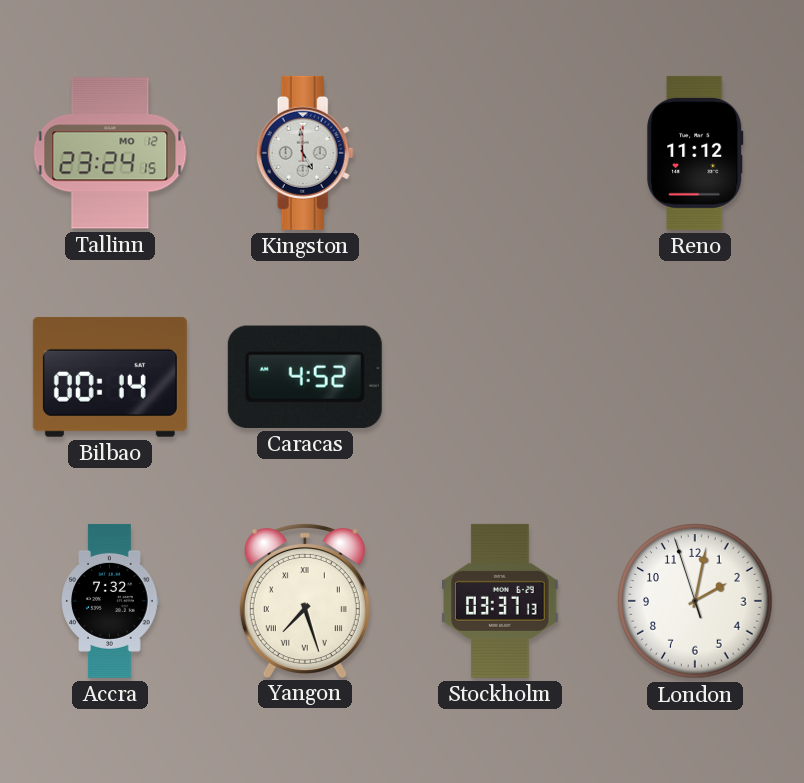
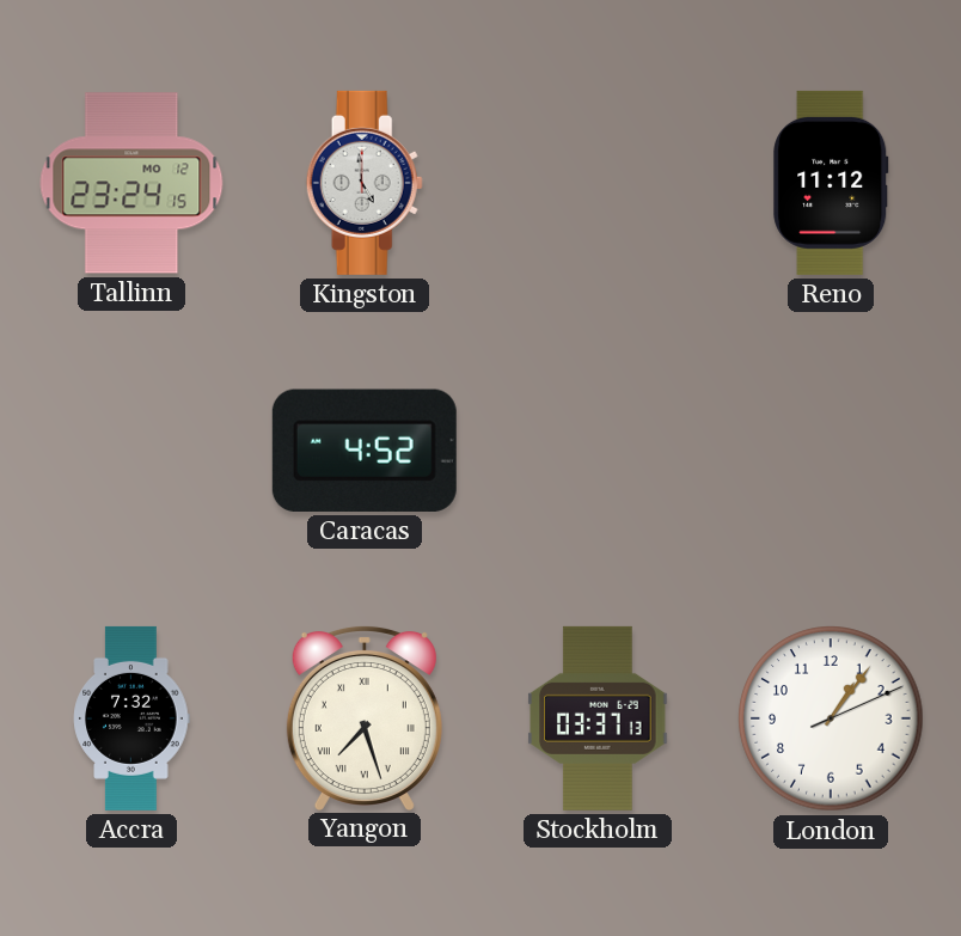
Bilbao: 00:14 -> none (110, 377)
London: 2:01 -> 1:06 (831, 718)
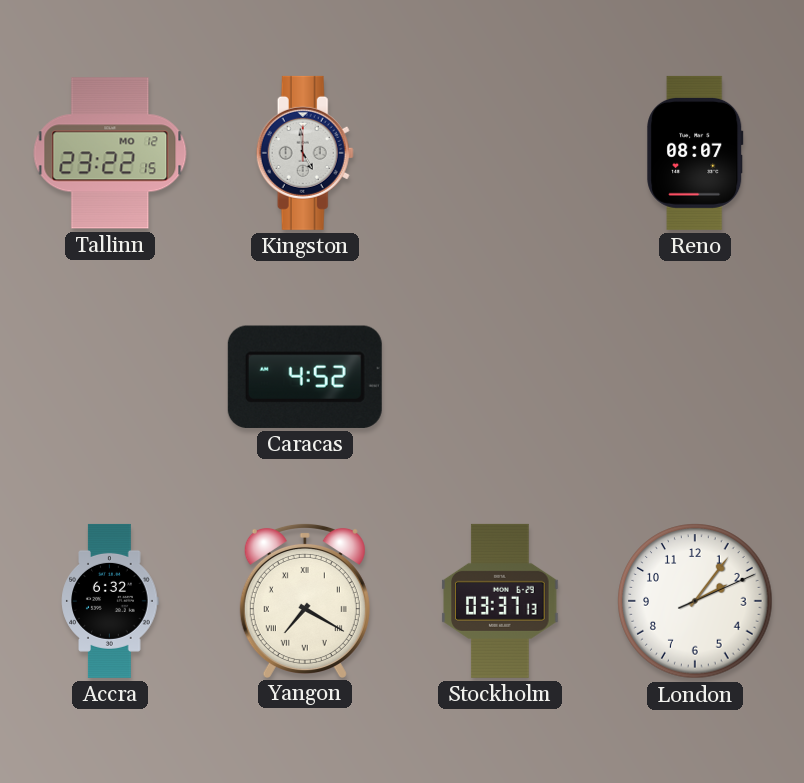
Tallinn: 23:24 -> 23:22 (110, 153)
Reno: 11:12 -> 08:07 (695, 153)
Accra: 7:32 -> 6:32 (110, 601)
Yangon: 7:27 -> 7:20 (305, 600)
London: 1:06 -> 2:06 (695, 601)
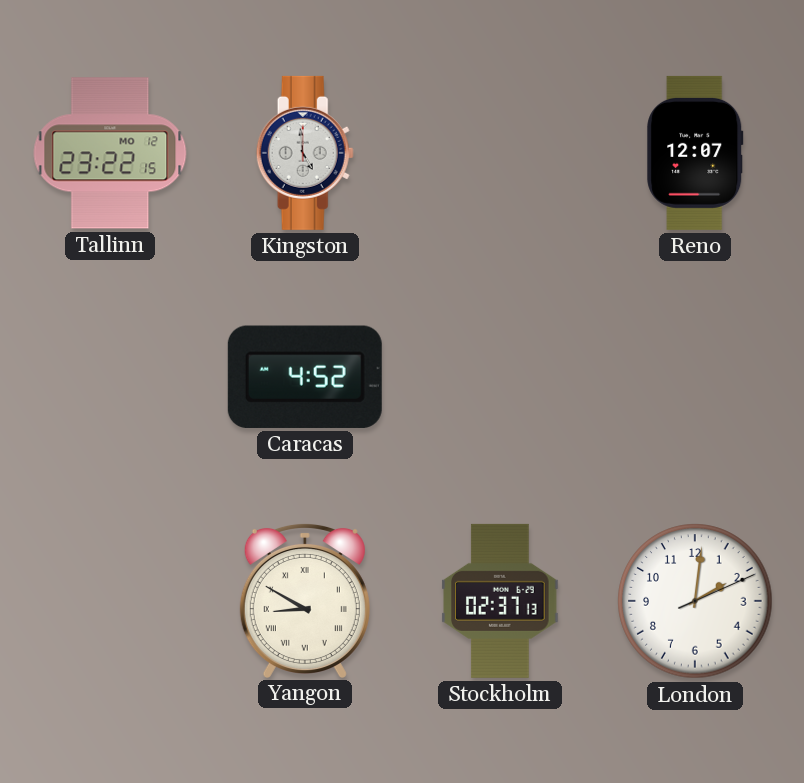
Reno: 08:07 -> 12:07 (695, 153)
Accra: 6:32 -> none (110, 601)
Yangon: 7:20 -> 8:50 (305, 600)
Stockholm: 03:37 -> 02:37 (500, 601)
London: 2:06 -> 2:01 (695, 601)
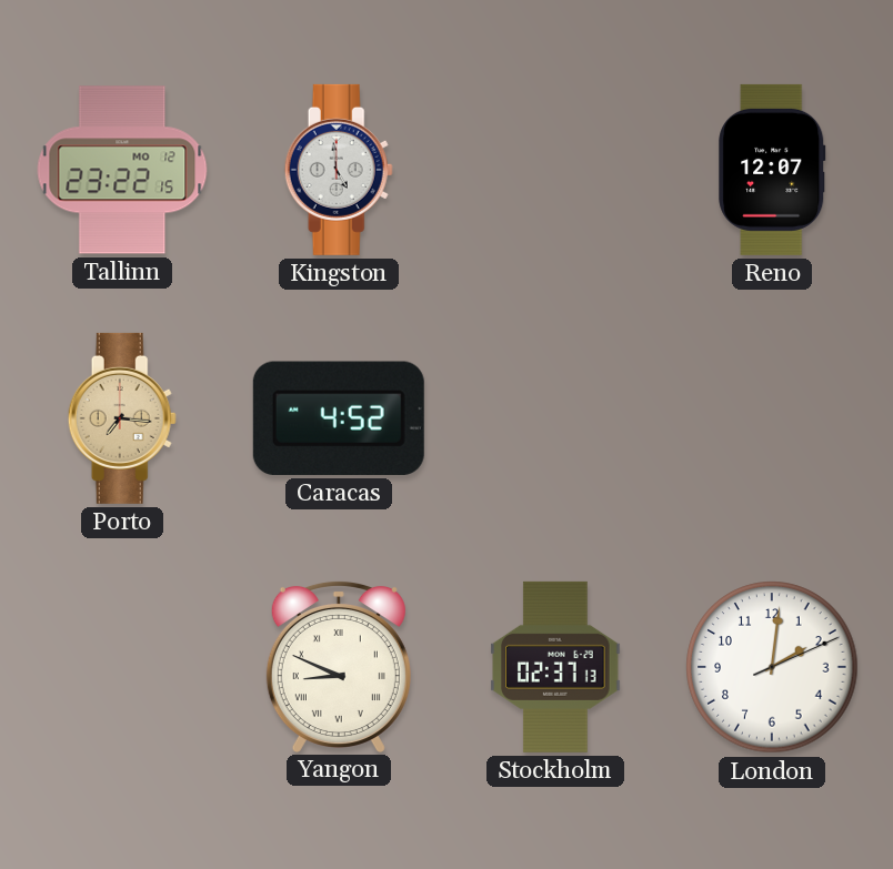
Porto: none -> 7:16 (122, 418)
Yangon: 8:50 -> 8:49 (339, 666)
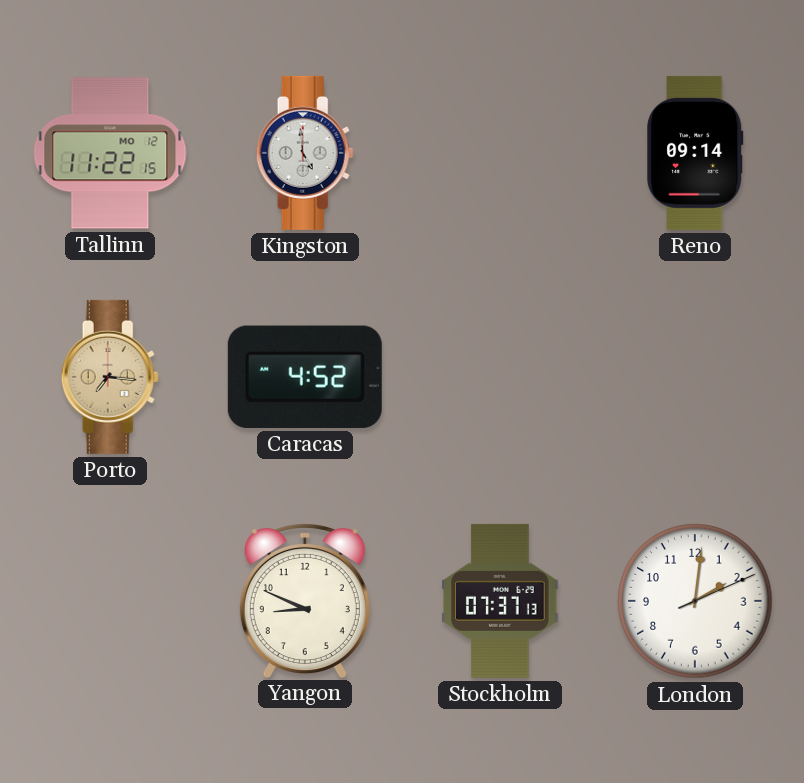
Tallinn: 23:22 -> 11:22 (110, 153)
Reno: 12:07 -> 09:14 (695, 153)
Yangon numerals: Roman -> Arabic (305, 600)
Stockholm: 02:37 -> 07:37 (500, 601)
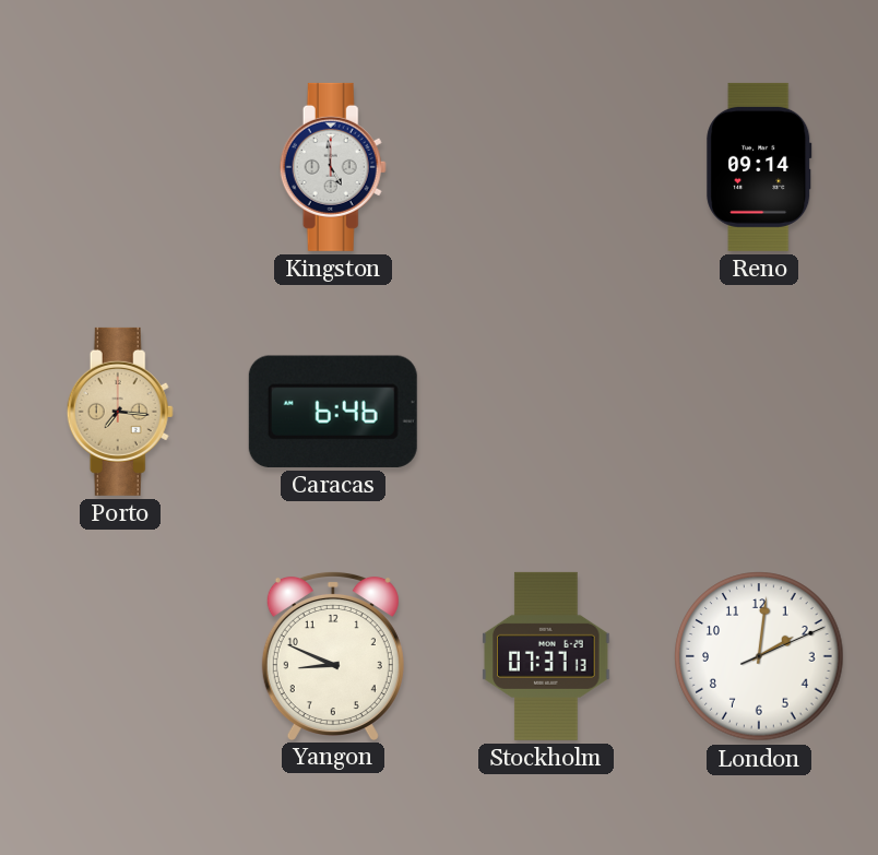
Tallinn: 11:22 -> none (110, 153)
Caracas: 4:52 -> 6:46 (333, 412)
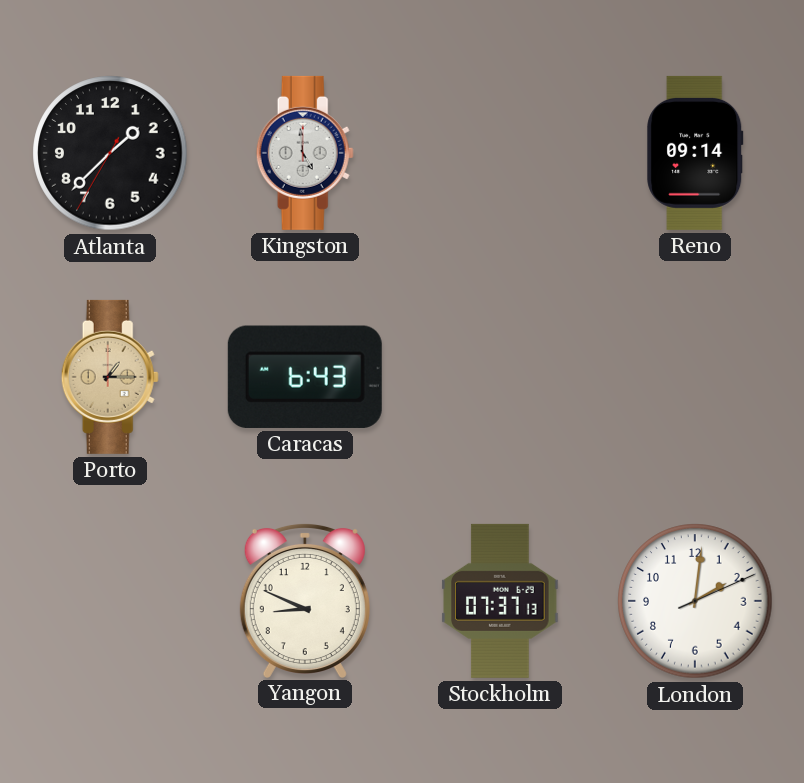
Atlanta: none -> 1:37 (110, 153)
Porto: 7:16 -> 1:15 (110, 377)
Caracas: 6:46 -> 6:43 (305, 377)
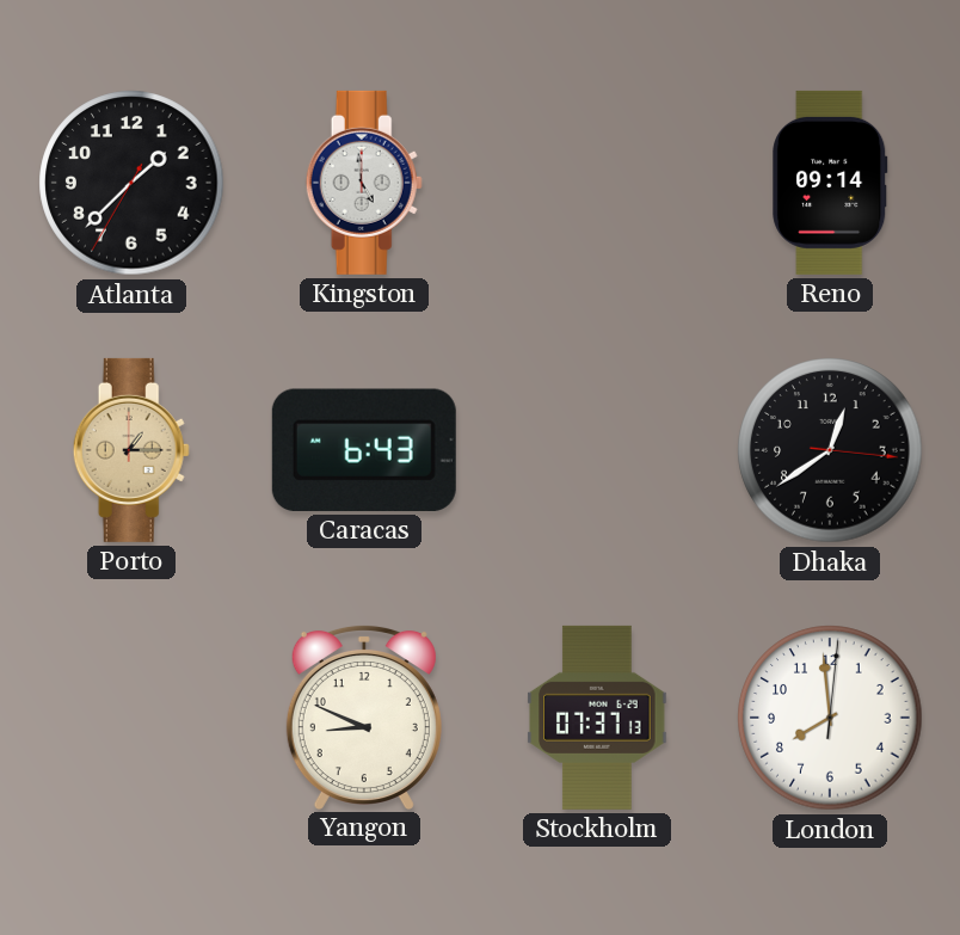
Dhaka: none -> 12:39 (830, 450)
London: 2:01 -> 7:59 (830, 718)
